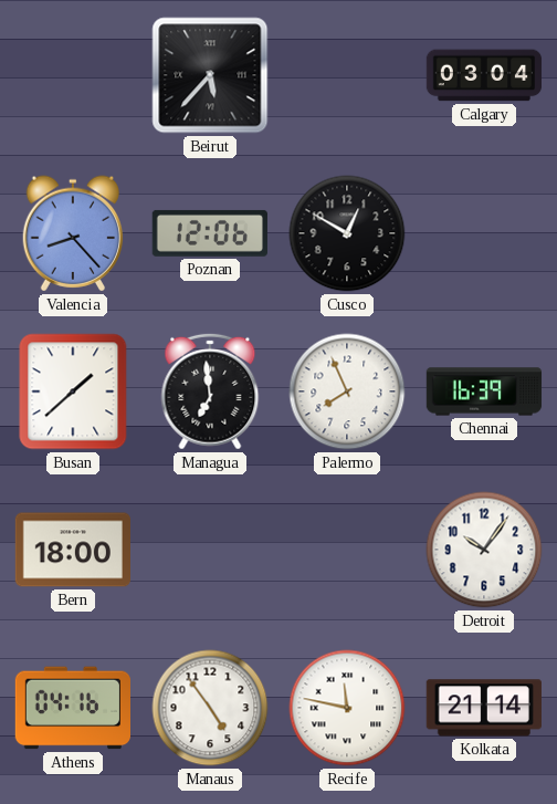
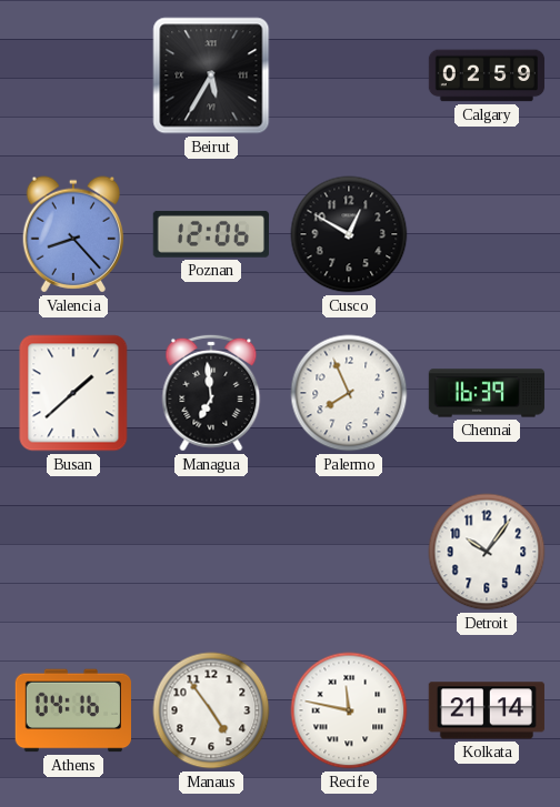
Beirut: 5:37 -> 5:35 (211, 75)
Calgary: 03:04 -> 02:59 (487, 75)
Bern: 18:00 -> none (72, 550)
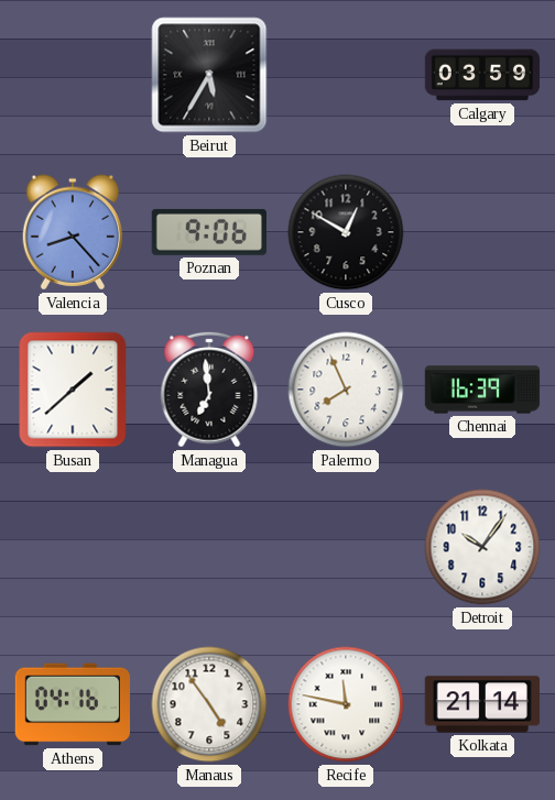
Calgary: 02:59 -> 03:59 (482, 75)
Poznan: 12:06 -> 9:06 (209, 232)
